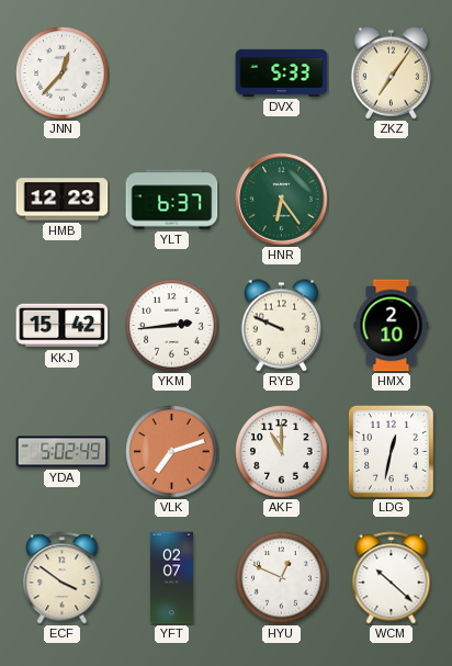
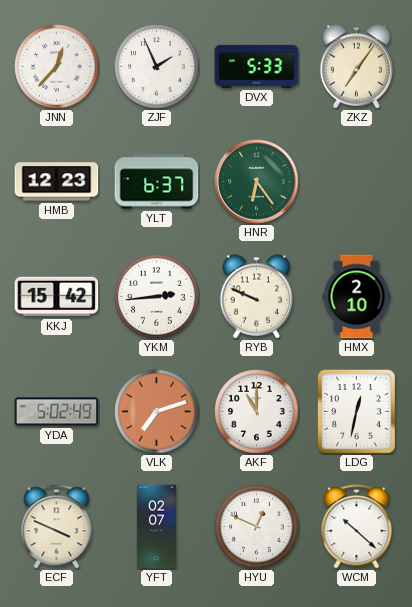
ZJF: none -> 1:56 (157, 67)
ECF: 3:51 -> 3:49 (57, 527)
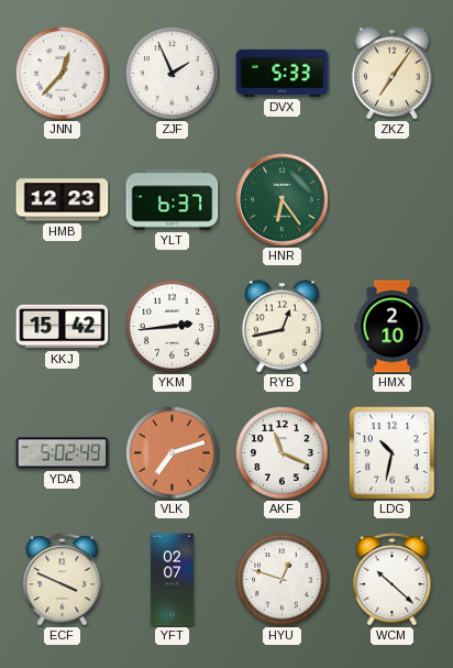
RYB: 9:49 -> 12:43 (283, 327)
AKF: 11:00 -> 11:19 (283, 453)
LDG: 12:32 -> 10:32 (391, 453)
HYU: 12:49 -> 12:48 (283, 580)
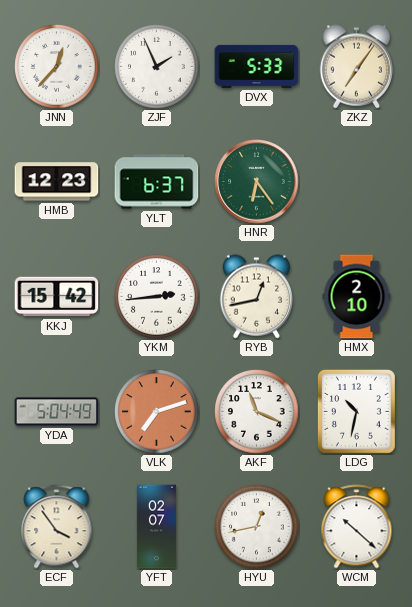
YDA: 5:02 -> 5:04 (57, 412)
ECF: 3:49 -> 3:54 (57, 527)
HYU: 12:48 -> 12:43 (257, 527)
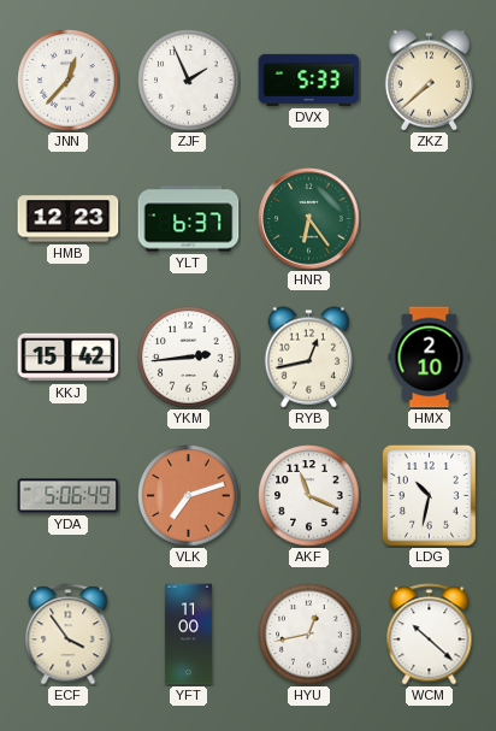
ZKZ: 7:06 -> 7:38 (430, 81)
YDA: 5:04 -> 5:06 (69, 496)
YFT: 02:07 -> 11:00 (188, 635)
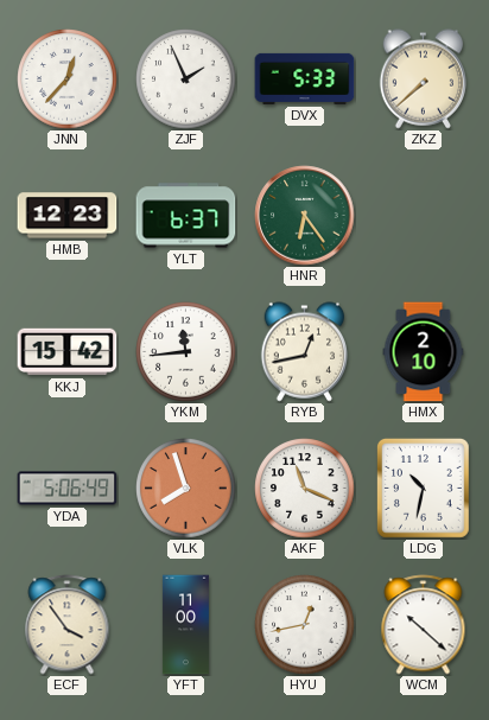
YKM: 2:44 -> 11:44 (186, 352)
VLK: 7:12 -> 7:57 (186, 489)
